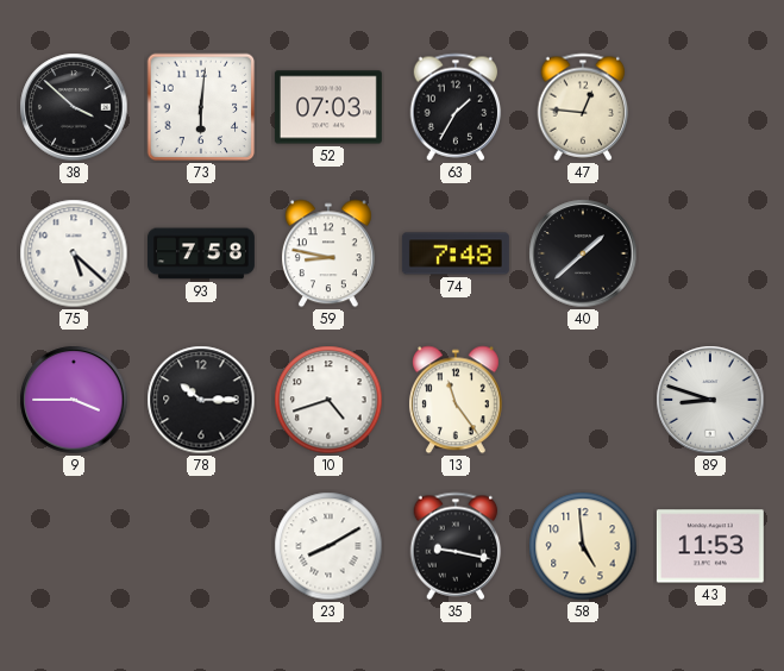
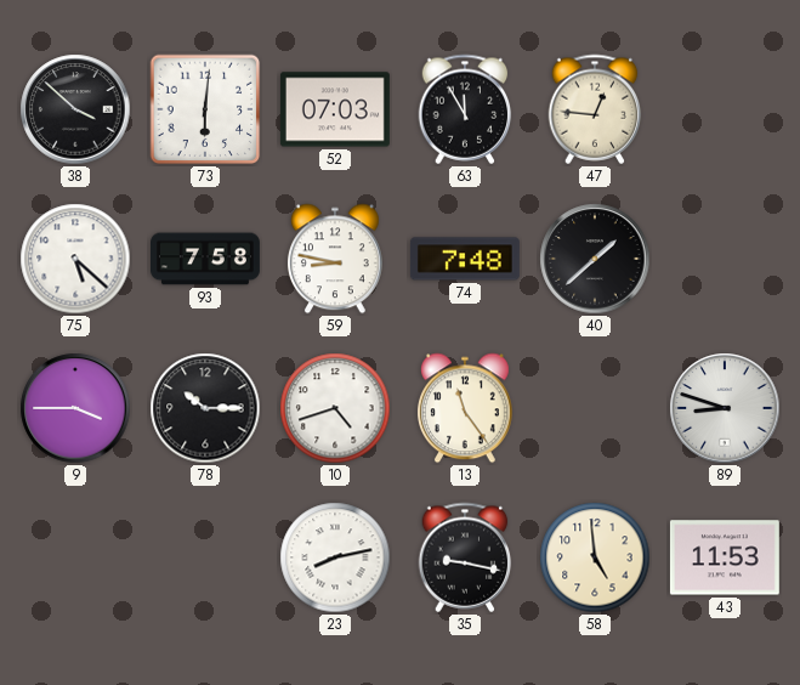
63: 1:35 -> 11:55 (465, 109)
23: 8:10 -> 8:13 (335, 557)
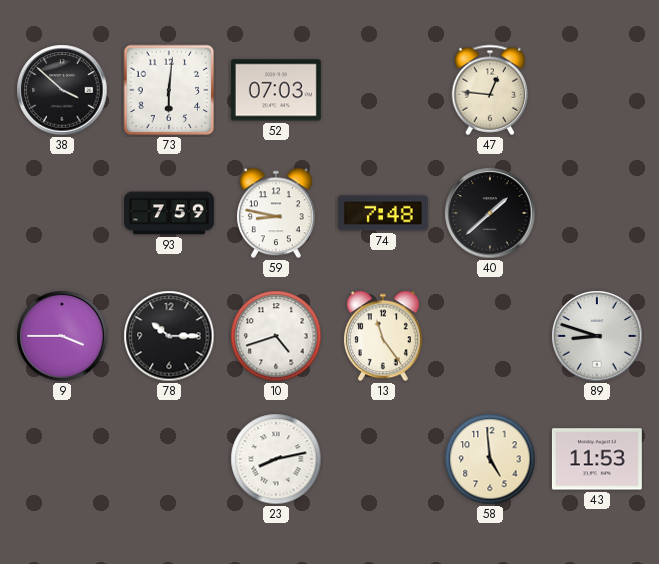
63: 11:55 -> none (465, 109)
75: 5:22 -> none (75, 259)
93: 7:58 -> 7:59 (170, 213)
35: 9:17 -> none (465, 557)
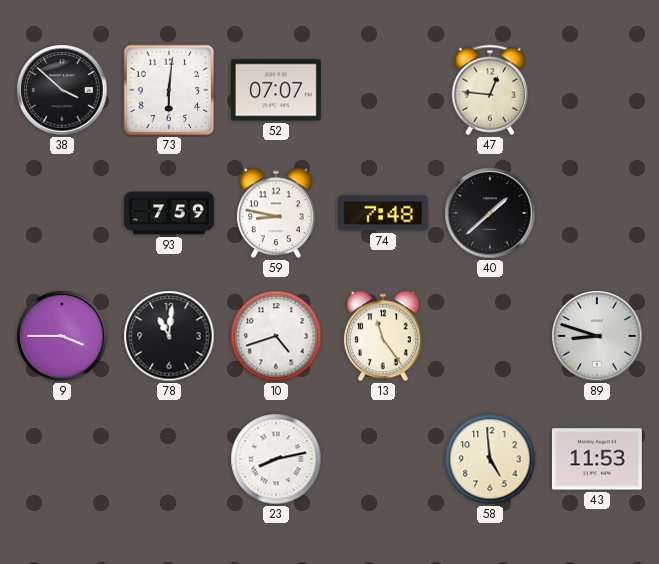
52: 07:03 -> 07:07 (276, 90)
78: 10:15 -> 11:01 (169, 336)
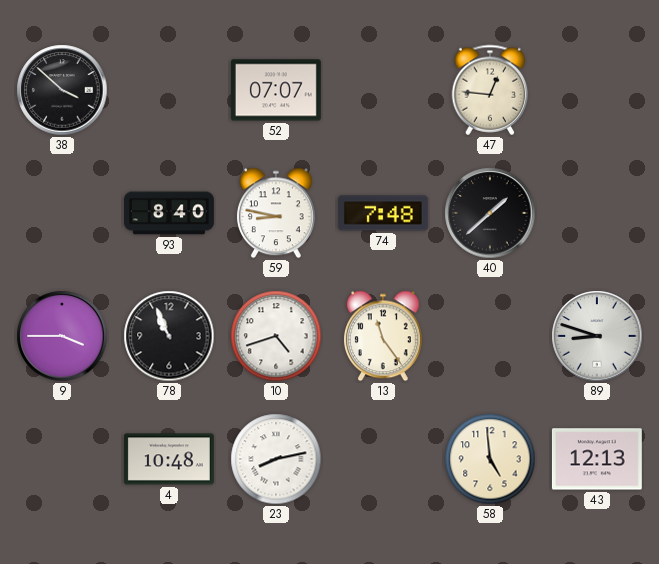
73: 6:01 -> none (169, 90)
93: 7:59 -> 8:40 (170, 213)
78: 11:01 -> 10:56 (169, 336)
4: none -> 10:48 (169, 459)
43: 11:53 -> 12:13 (597, 459)
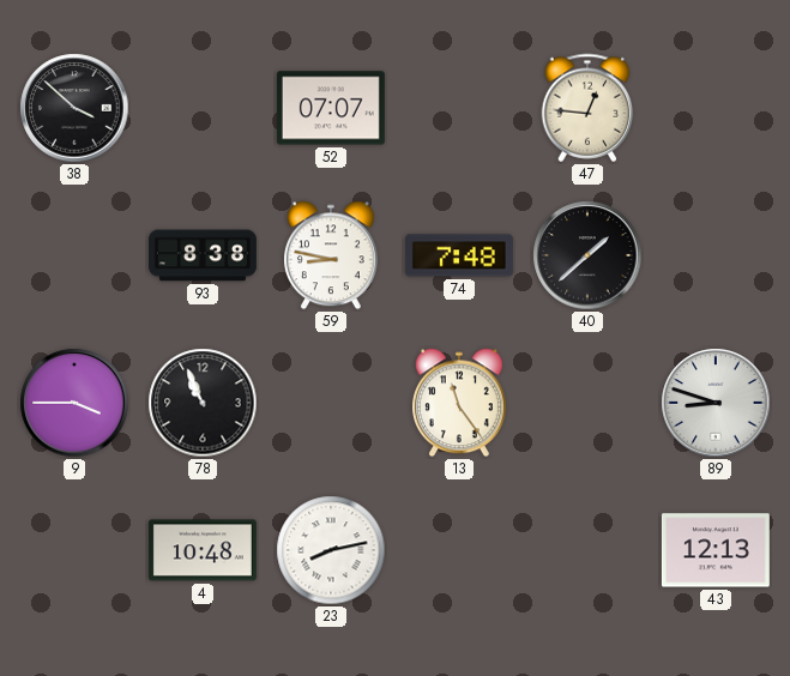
93: 8:40 -> 8:38 (204, 255)
10: 4:42 -> none (276, 336)
58: 4:59 -> none (490, 459)
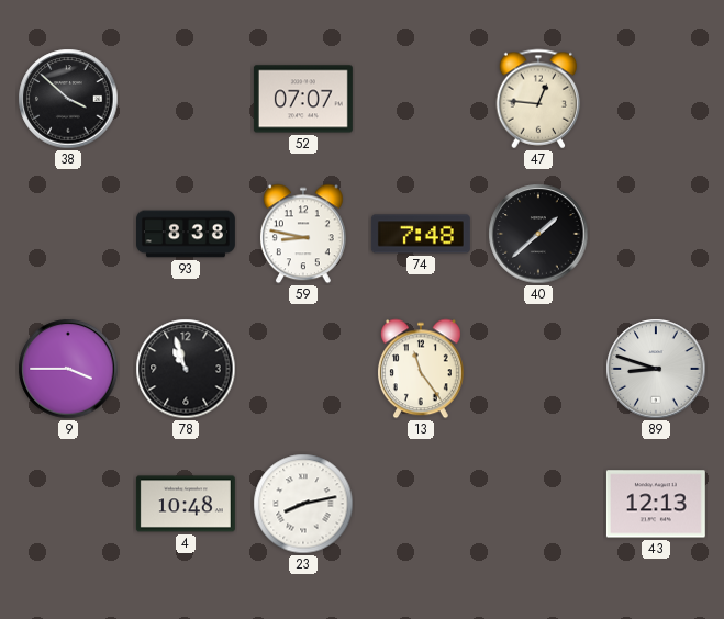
78: 10:56 -> 10:57 (186, 369)
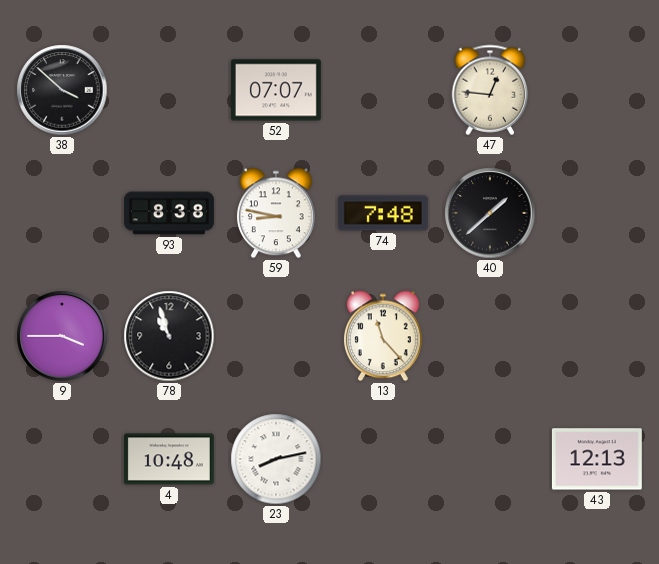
13: 11:24 -> 11:23 (383, 336)
89: 8:48 -> none (656, 369)
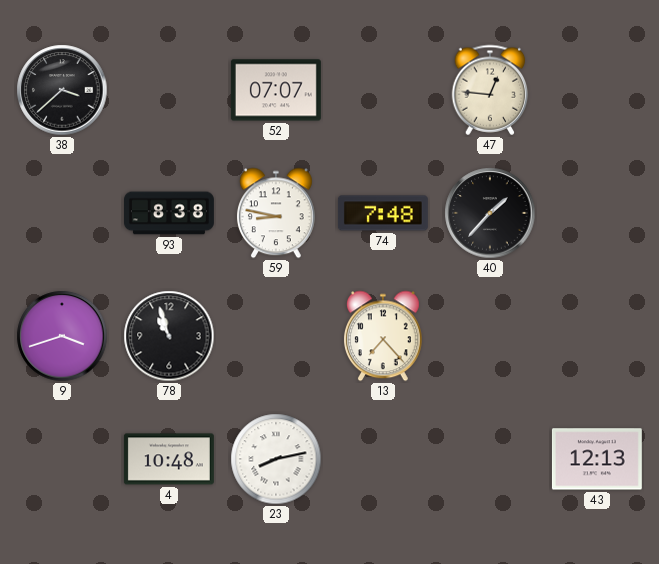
38: 3:52 -> 3:38 (62, 90)
40: 1:38 -> 1:37 (490, 213)
9: 3:45 -> 3:42 (62, 336)
13: 11:23 -> 7:23 (383, 336)
